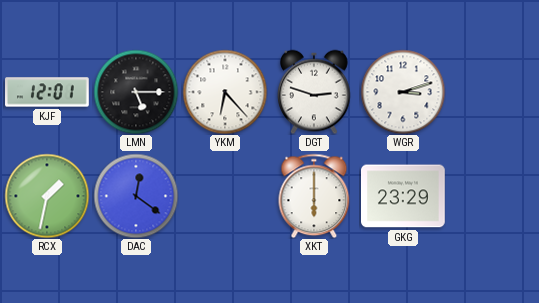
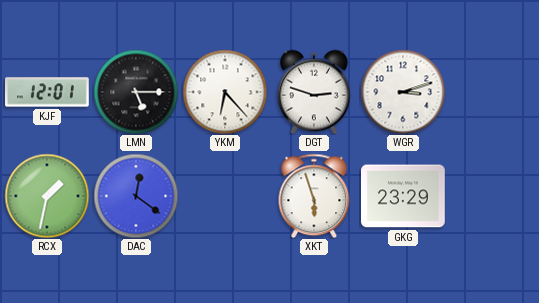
XKT: 6:00 -> 5:57 (314, 196)
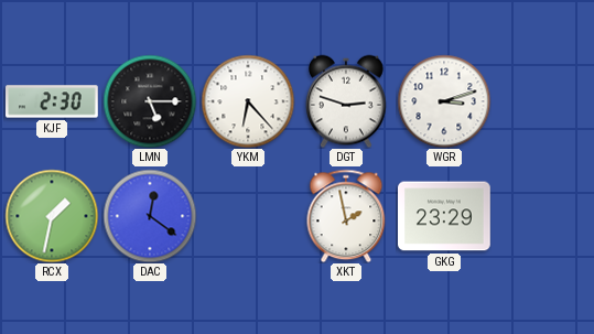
KJF: 12:01 -> 2:30 (52, 101)
XKT: 5:57 -> 1:58 (346, 216)
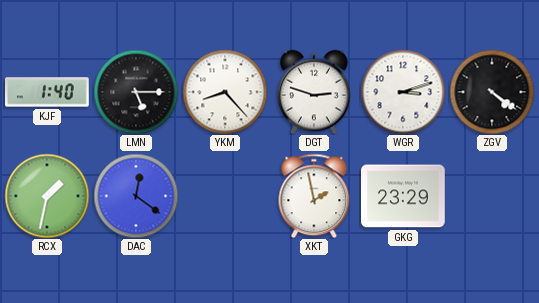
KJF: 2:30 -> 1:40 (47, 92)
YKM: 6:23 -> 8:23 (225, 92)
ZGV: none -> 4:21 (492, 92)
